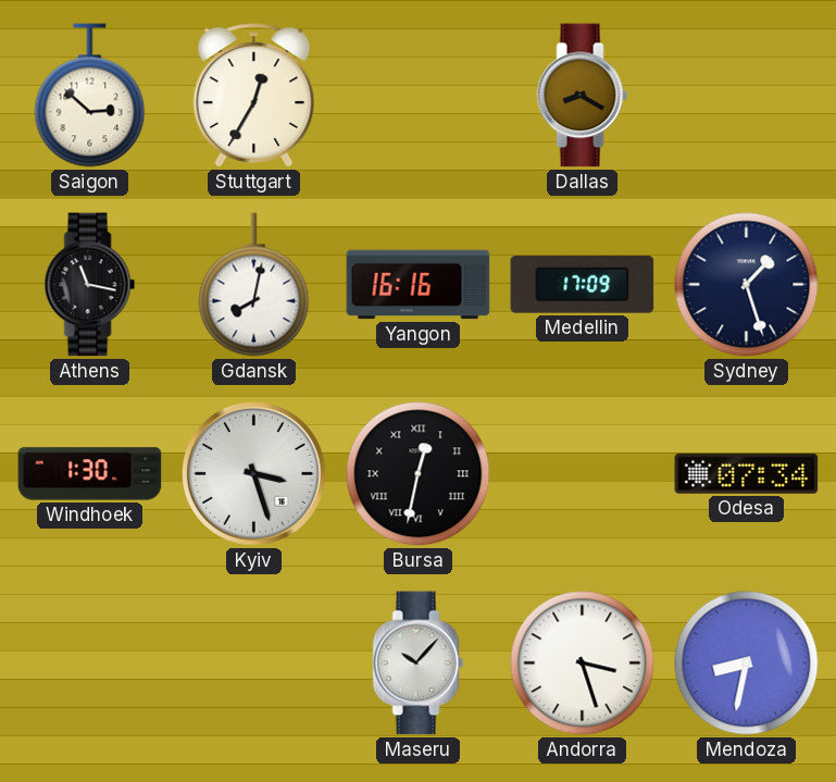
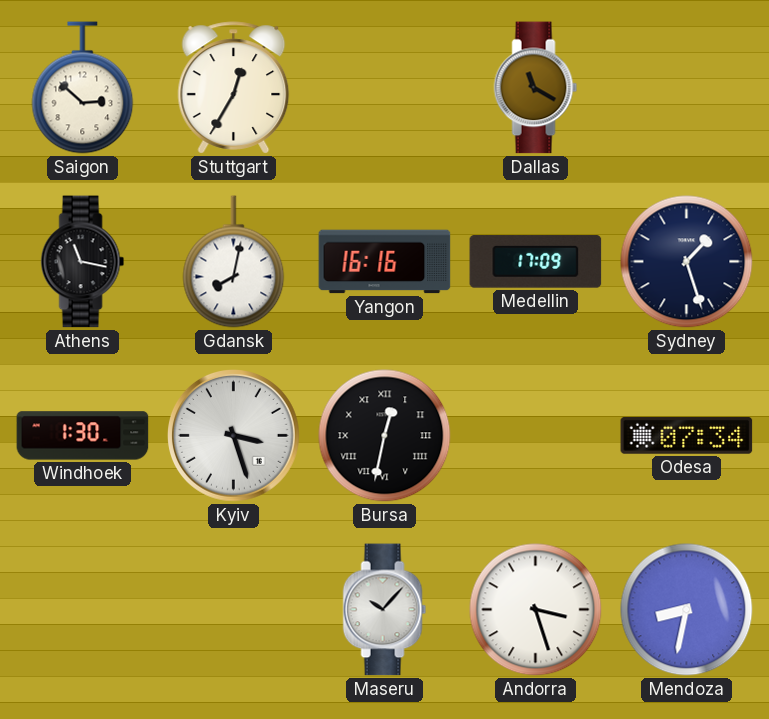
Dallas: 8:20 -> 11:20 (536, 88)
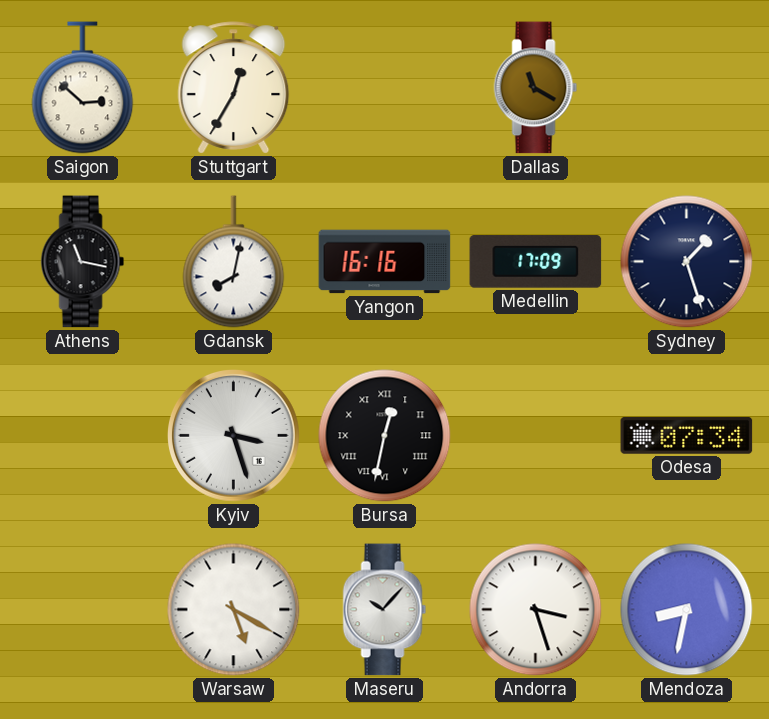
Windhoek: 1:30 -> none (83, 436)
Warsaw: none -> 5:20 (234, 610)
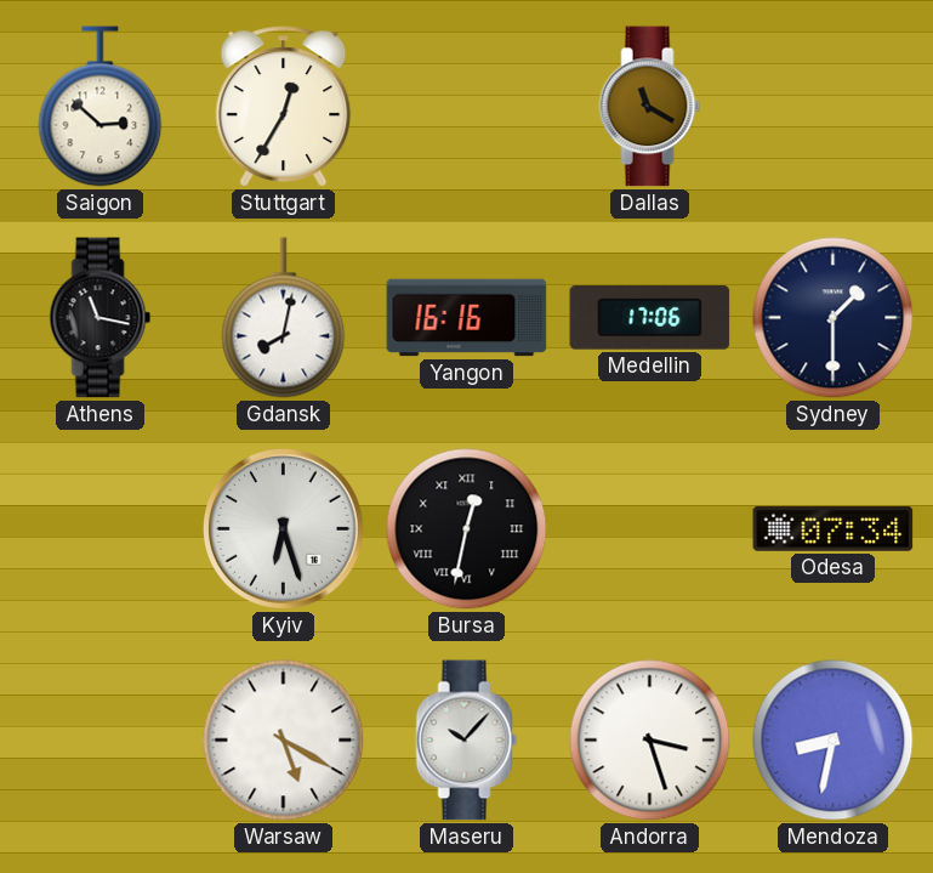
Medellin: 17:09 -> 17:06 (650, 318)
Sydney: 1:27 -> 1:30 (834, 318)
Kyiv: 3:27 -> 6:27 (284, 529)
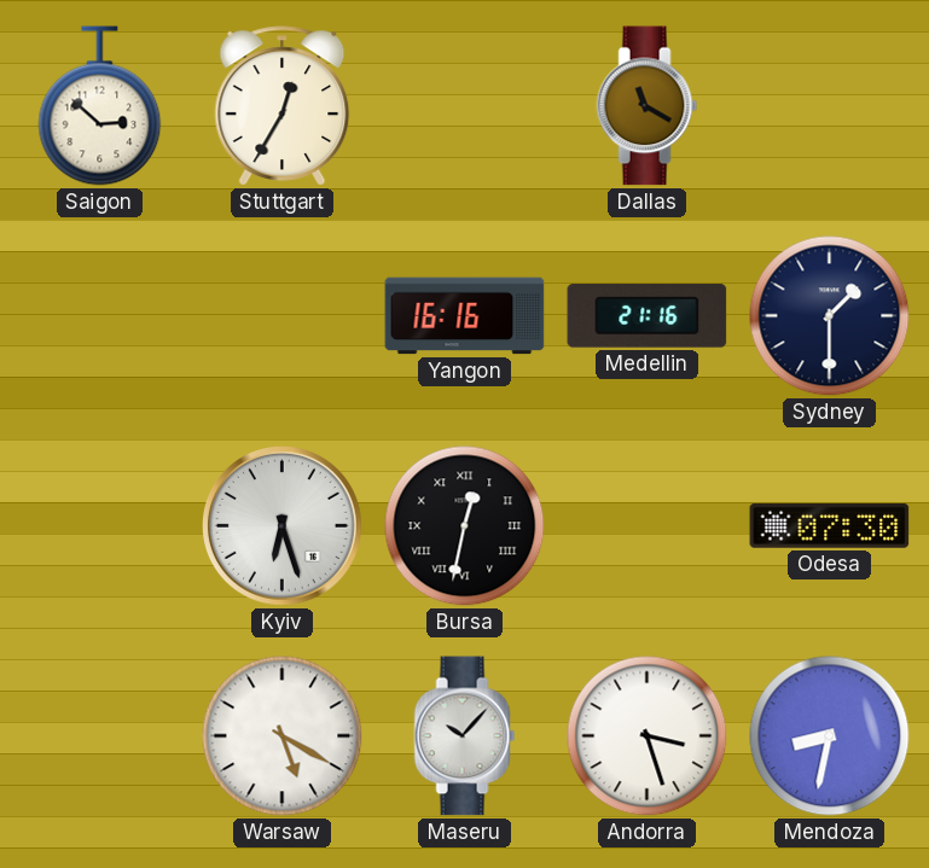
Athens: 11:17 -> none (101, 318)
Gdansk: 8:02 -> none (284, 318)
Medellin: 17:06 -> 21:16 (648, 316)
Odesa: 07:34 -> 07:30 (830, 525)
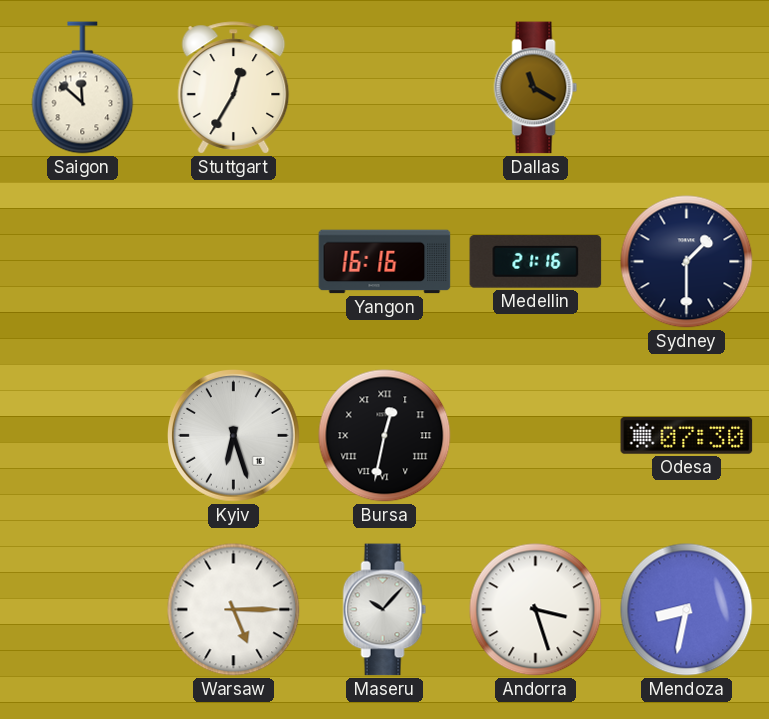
Saigon: 2:52 -> 11:52 (83, 88)
Warsaw: 5:20 -> 5:15 (234, 610)
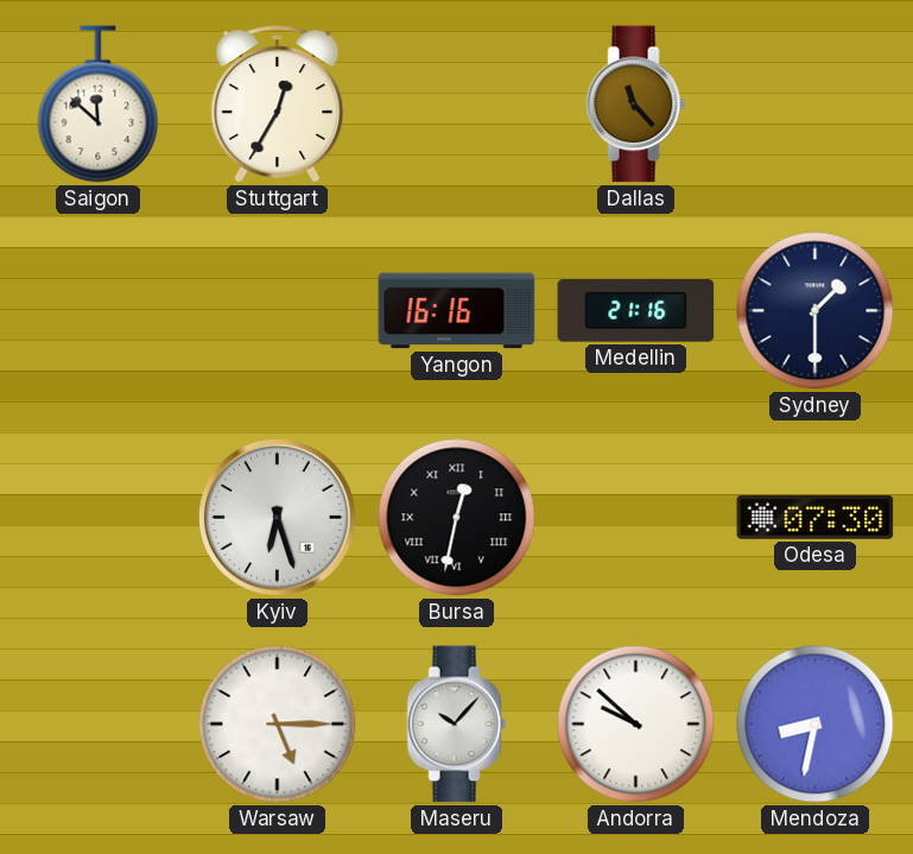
Dallas: 11:20 -> 11:23 (636, 105)
Andorra: 3:27 -> 9:52 (636, 725)
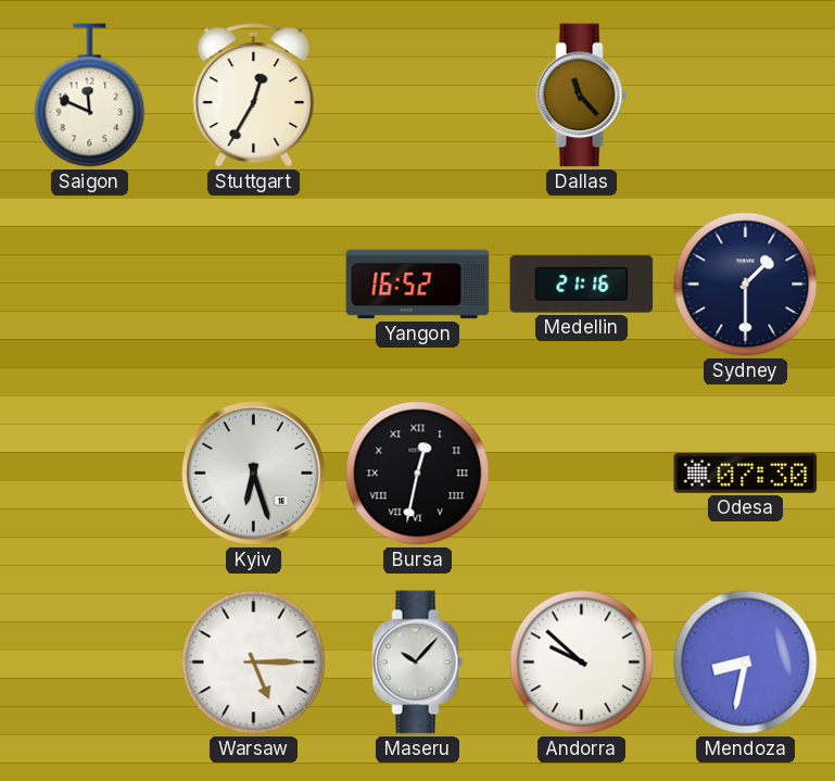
Saigon: 11:52 -> 11:49 (90, 96)
Yangon: 16:16 -> 16:52 (418, 285)
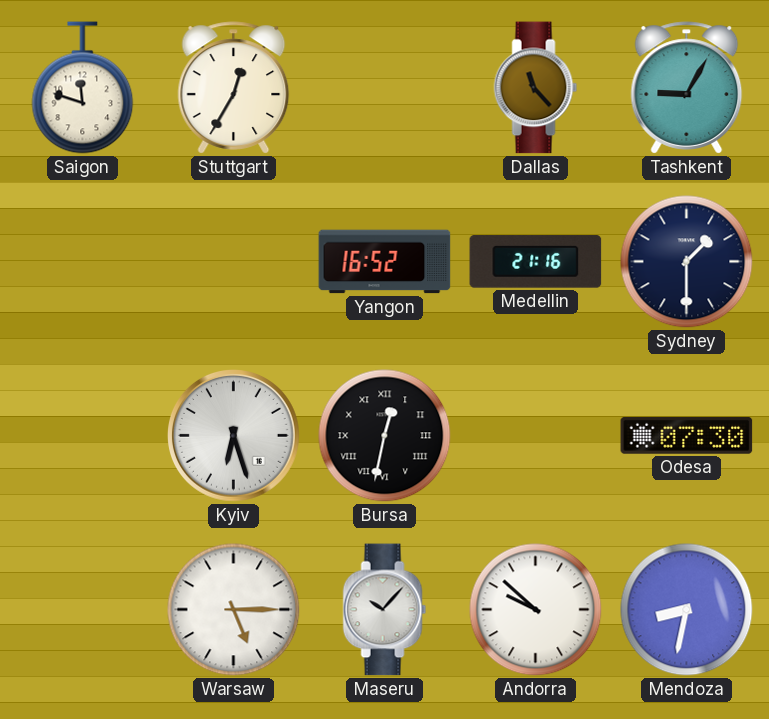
Saigon: 11:49 -> 11:48 (83, 88)
Tashkent: none -> 9:05 (687, 88)
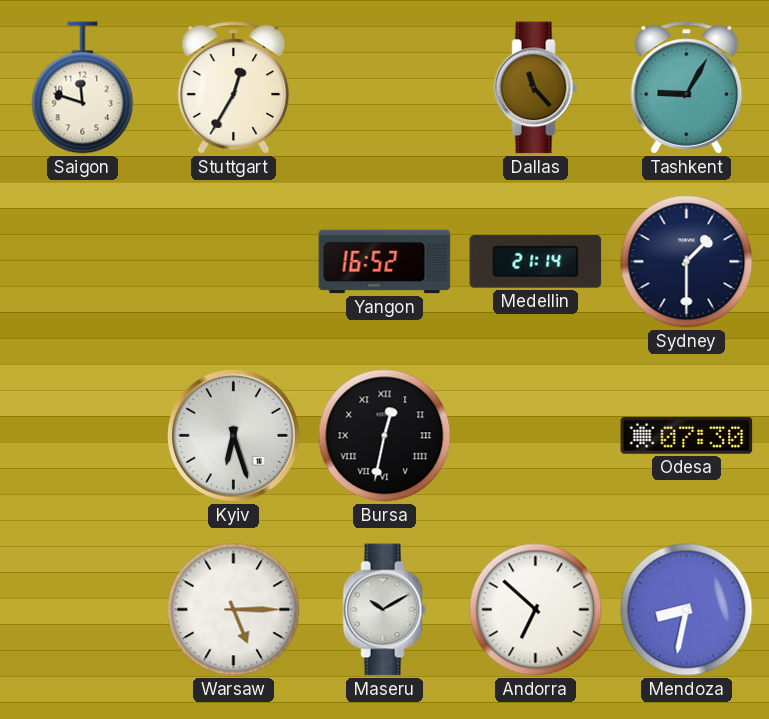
Medellin: 21:16 -> 21:14 (536, 262)
Maseru: 10:07 -> 10:10 (385, 610)
Andorra: 9:52 -> 6:52 (536, 610)
